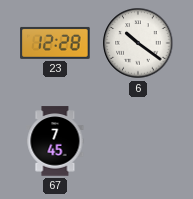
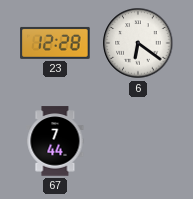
6: 10:21 -> 6:21 (138, 43)
67: 7:45 -> 7:44 (55, 141)
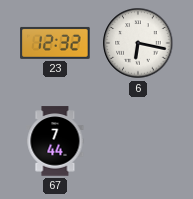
23: 12:28 -> 12:32 (55, 43)
6: 6:21 -> 6:17 (138, 43)
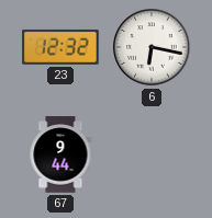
67: 7:44 -> 9:44 (60, 154)
